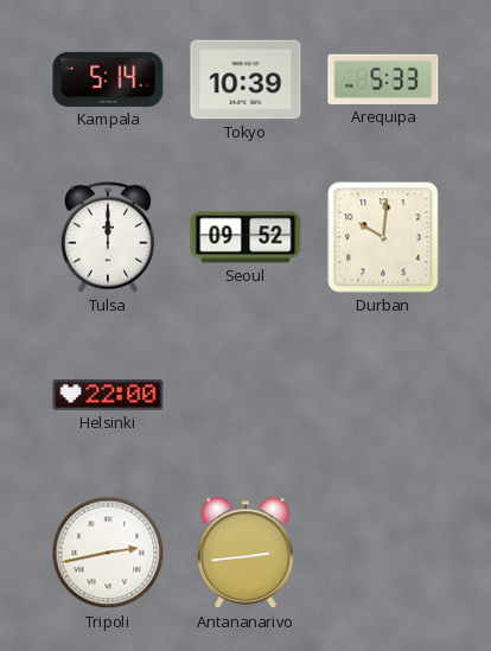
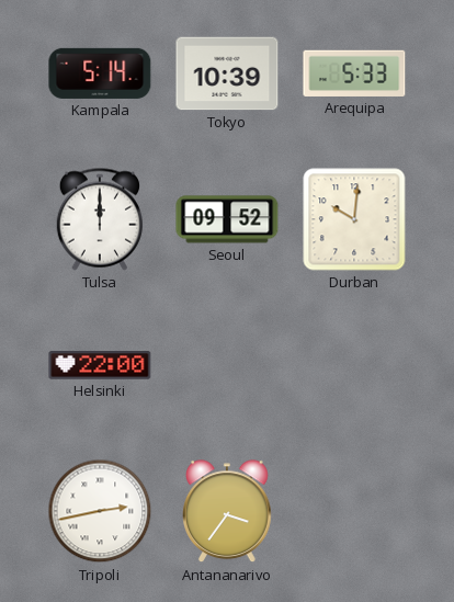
Antananarivo: 2:44 -> 3:36 (228, 512)
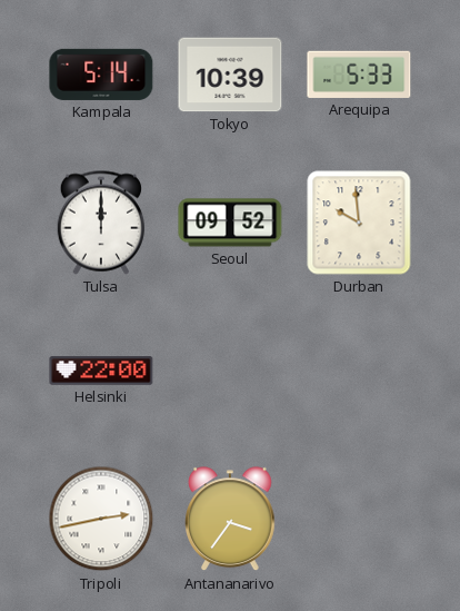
Durban: 10:01 -> 9:59 (359, 223)
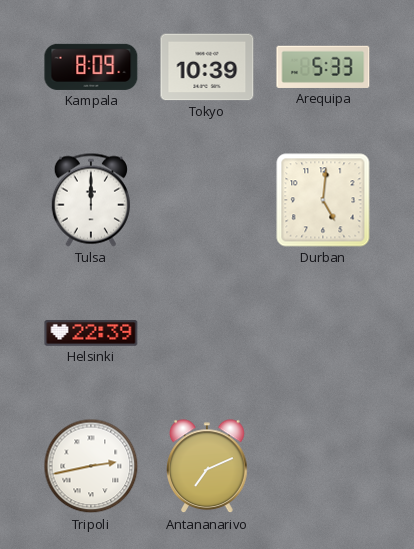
Kampala: 5:14 -> 8:09 (91, 67)
Seoul: 09:52 -> none (230, 223)
Durban: 9:59 -> 5:01 (323, 200)
Helsinki: 22:00 -> 22:39 (91, 333)
Antananarivo: 3:36 -> 7:11 (208, 467)
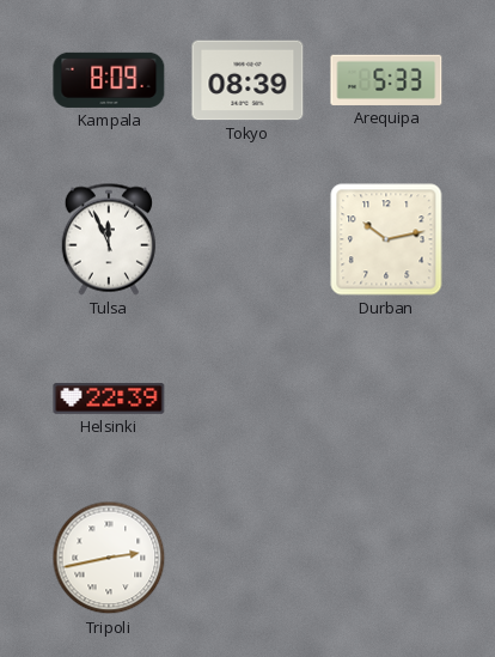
Tokyo: 10:39 -> 08:39 (247, 80)
Tulsa: 12:00 -> 11:56 (109, 239)
Durban: 5:01 -> 10:13 (386, 239)
Antananarivo: 7:11 -> none (208, 467)
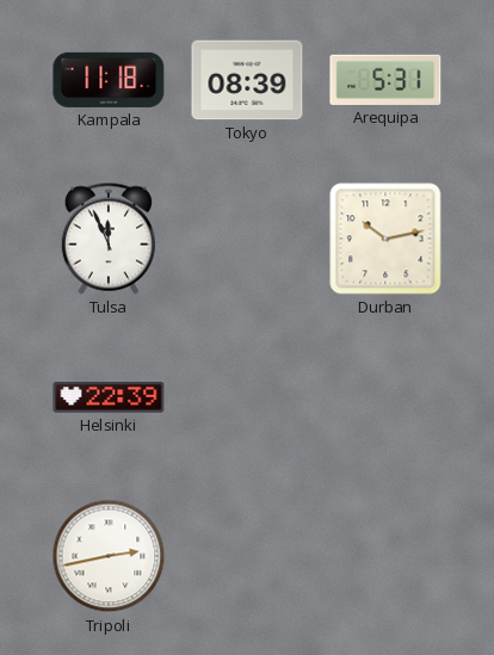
Kampala: 8:09 -> 11:18 (109, 80)
Arequipa: 5:33 -> 5:31 (385, 80)
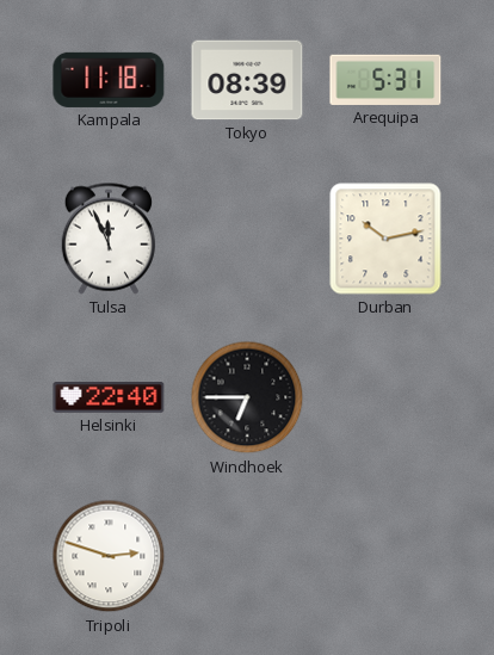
Helsinki: 22:39 -> 22:40 (109, 397)
Windhoek: none -> 6:45 (247, 397)
Tripoli: 2:43 -> 2:48 (109, 556)
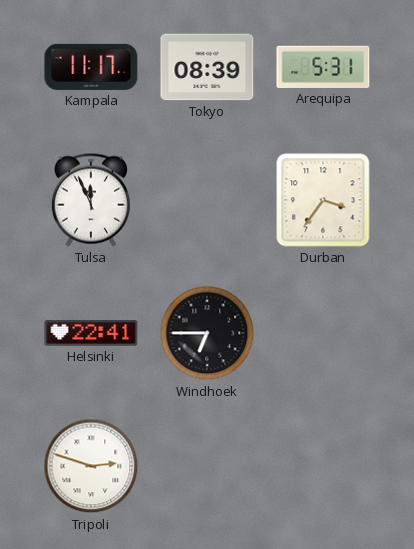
Kampala: 11:18 -> 11:17 (91, 67)
Durban: 10:13 -> 3:36 (323, 200)
Helsinki: 22:40 -> 22:41 (91, 333)
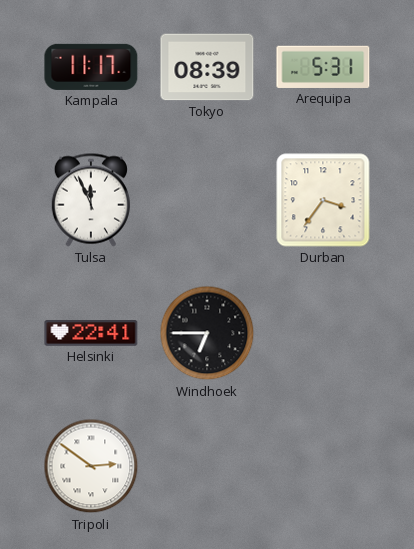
Tripoli: 2:48 -> 2:51 (91, 466)
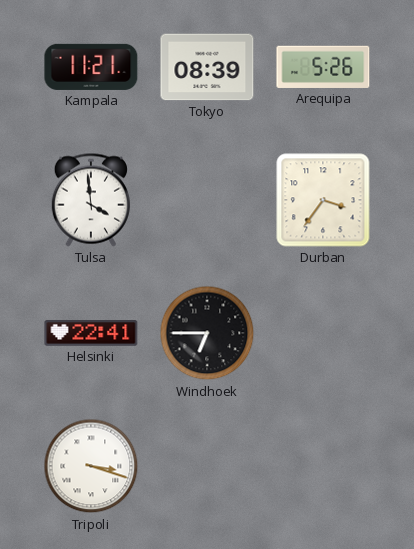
Kampala: 11:17 -> 11:21 (91, 67)
Arequipa: 5:31 -> 5:26 (323, 67)
Tulsa: 11:56 -> 3:59 (91, 200)
Tripoli: 2:51 -> 3:18 (91, 466)
